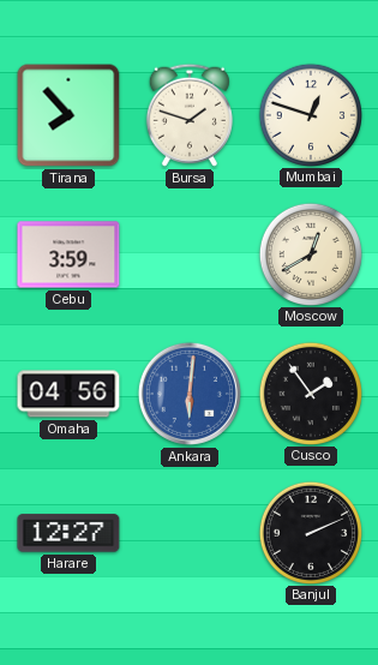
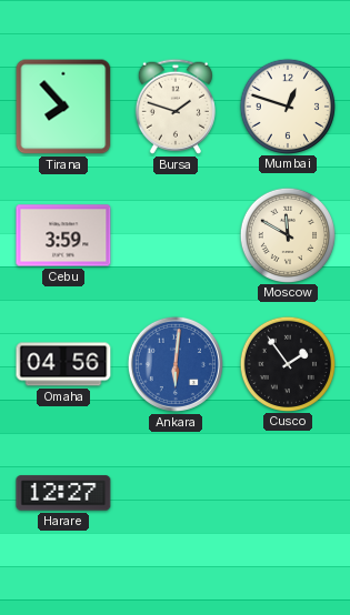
Moscow: 12:40 -> 11:50 (287, 234)
Banjul: 2:11 -> none (310, 532)
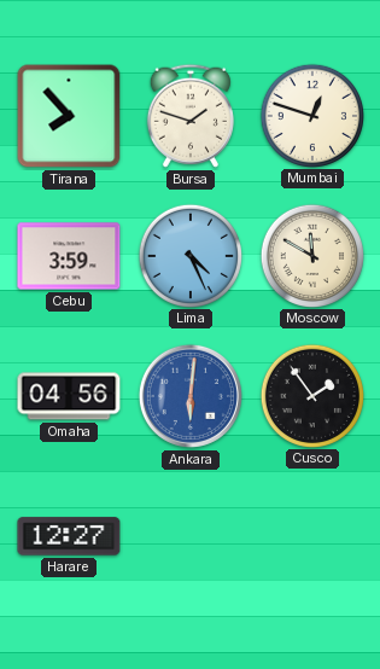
Lima: none -> 4:26 (189, 255)
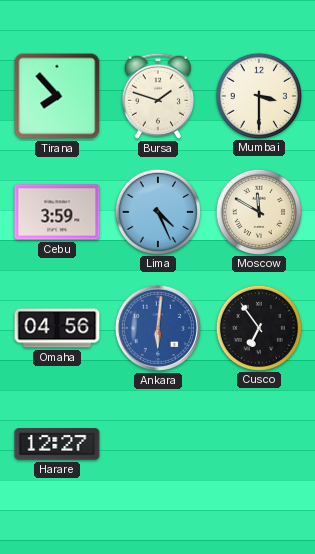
Mumbai: 12:48 -> 3:30 (258, 95)
Cusco: 1:54 -> 6:54 (258, 327)
